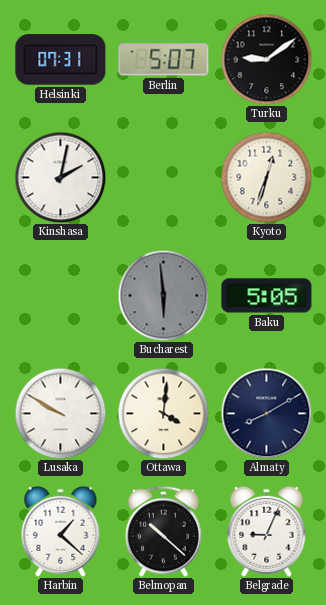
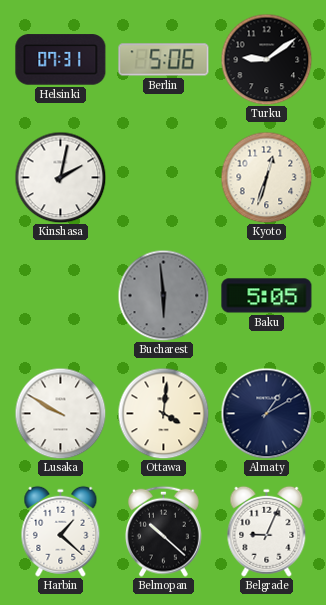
Berlin: 5:07 -> 5:06 (164, 60)
Almaty: 8:10 -> 1:10 (266, 413)
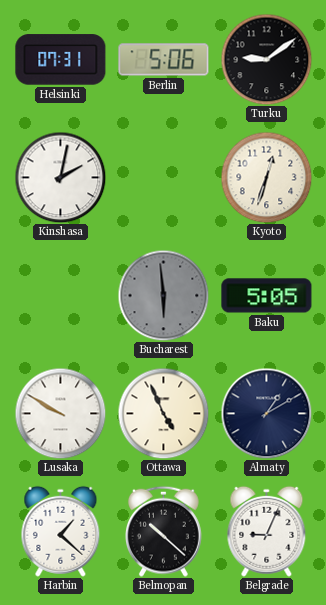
Ottawa: 4:01 -> 4:56 (163, 413)
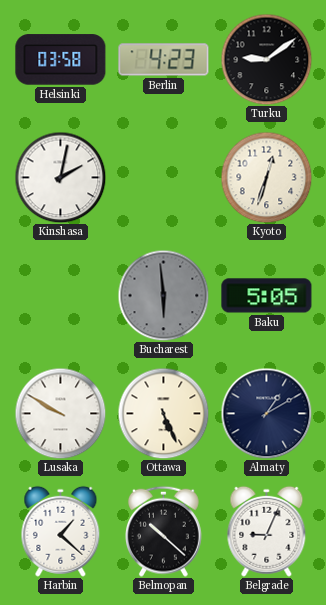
Helsinki: 07:31 -> 03:58 (61, 60)
Berlin: 5:06 -> 4:23 (164, 60)
Ottawa: 4:56 -> 5:26 (163, 413)
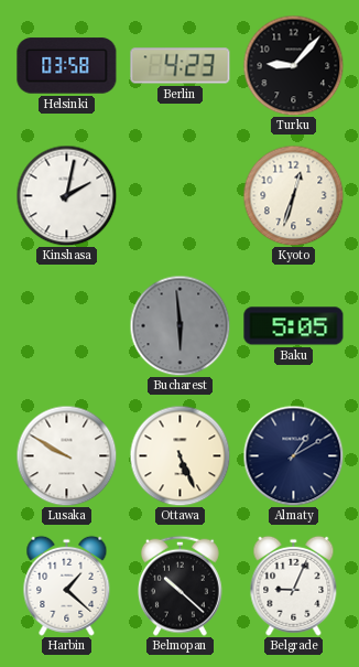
Turku: 9:09 -> 9:07 (293, 65)
